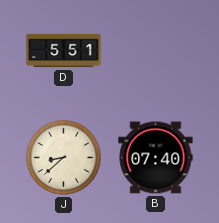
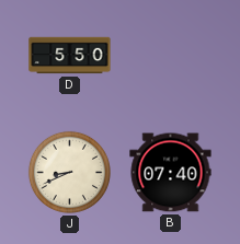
D: 5:51 -> 5:50 (70, 56)
J: 8:38 -> 8:41 (69, 172)
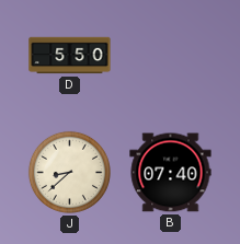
J: 8:41 -> 8:38 (69, 172)
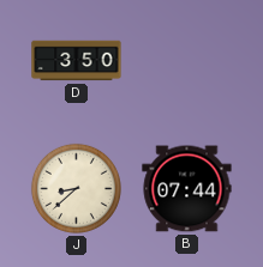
D: 5:50 -> 3:50 (77, 61)
B: 07:40 -> 07:44 (187, 189)
